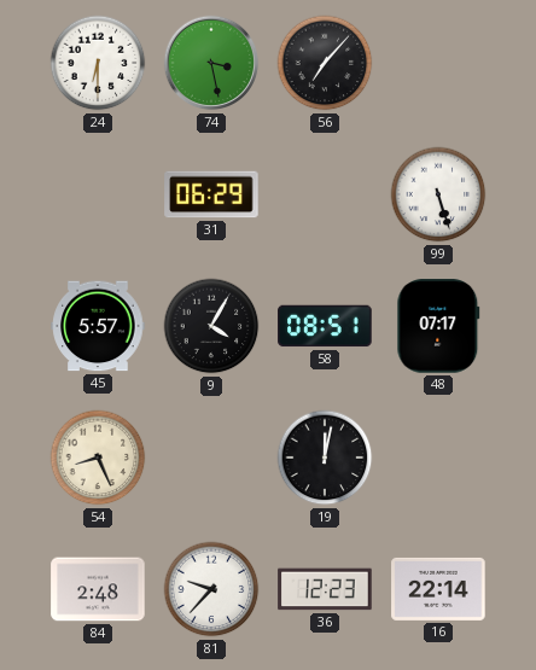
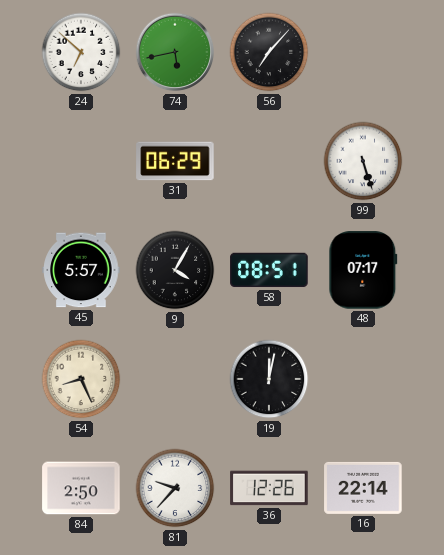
24: 6:30 -> 6:52 (81, 52)
74: 3:28 -> 5:43 (175, 52)
84: 2:48 -> 2:50 (81, 488)
36: 12:23 -> 12:26 (269, 488)
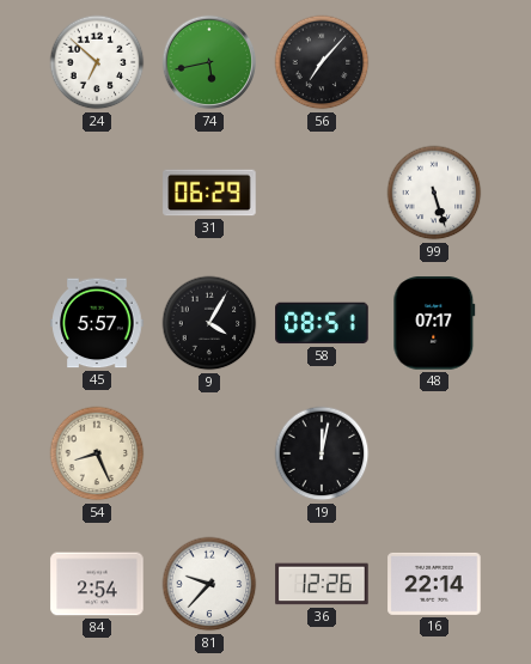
84: 2:50 -> 2:54 (97, 584)
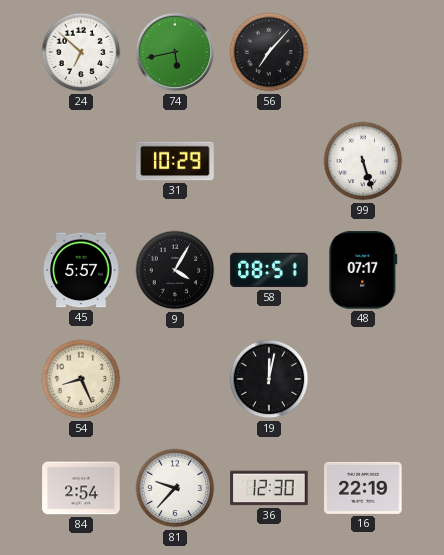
31: 06:29 -> 10:29 (175, 161)
36: 12:26 -> 12:30 (269, 488)
16: 22:14 -> 22:19 (363, 488)
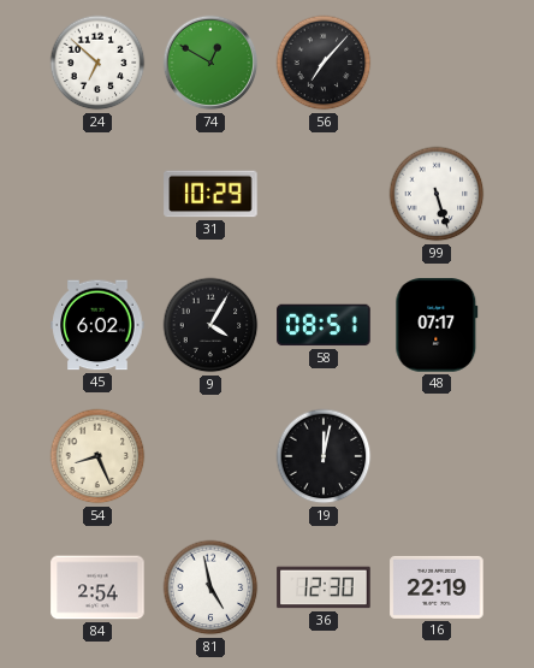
74: 5:43 -> 12:50 (210, 63)
45: 5:57 -> 6:02 (97, 325)
81: 9:37 -> 4:58 (210, 587)
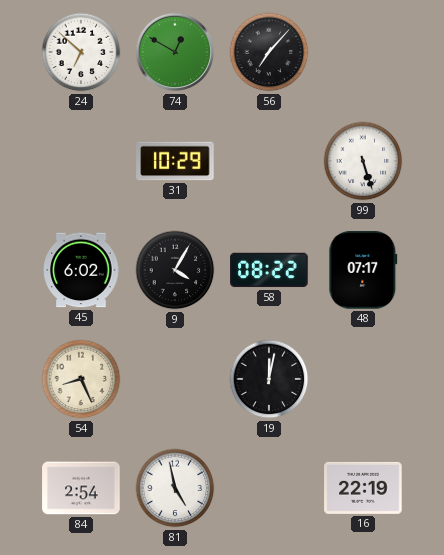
58: 08:51 -> 08:22 (269, 270)
36: 12:30 -> none (324, 587)
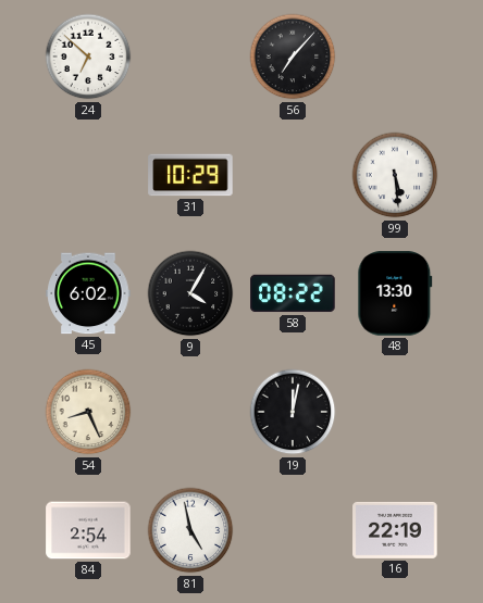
74: 12:50 -> none (175, 52)
99: 5:27 -> 5:29 (395, 175)
48: 07:17 -> 13:30 (395, 293)
